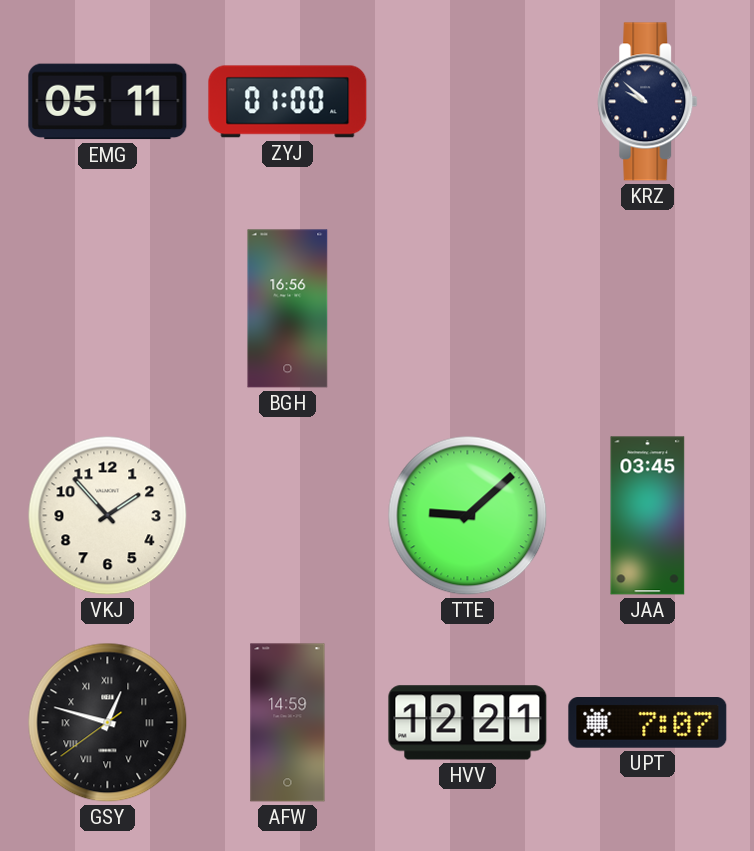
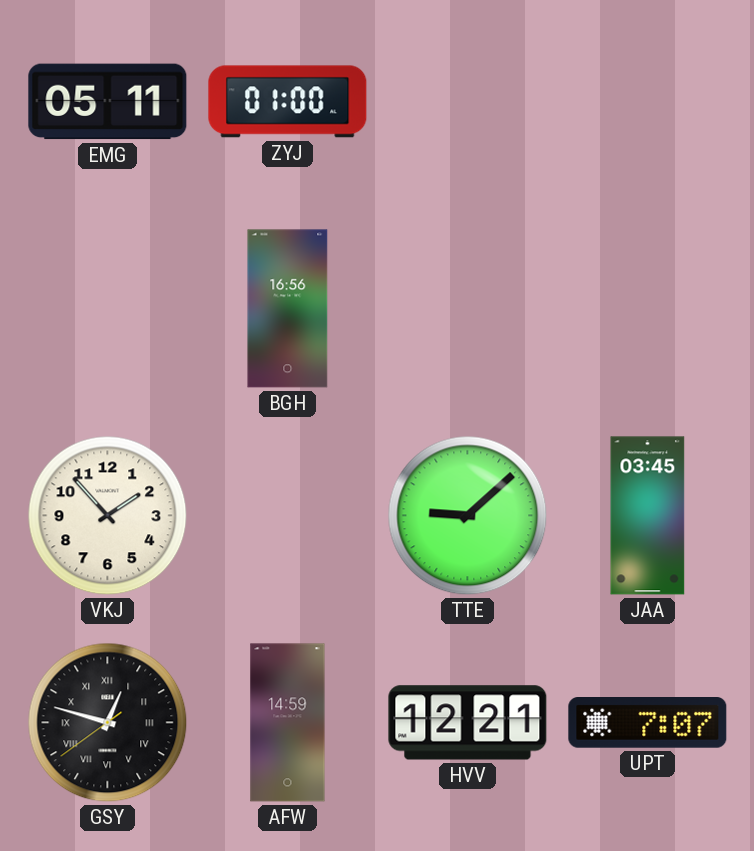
KRZ: 9:52 -> none (648, 102)
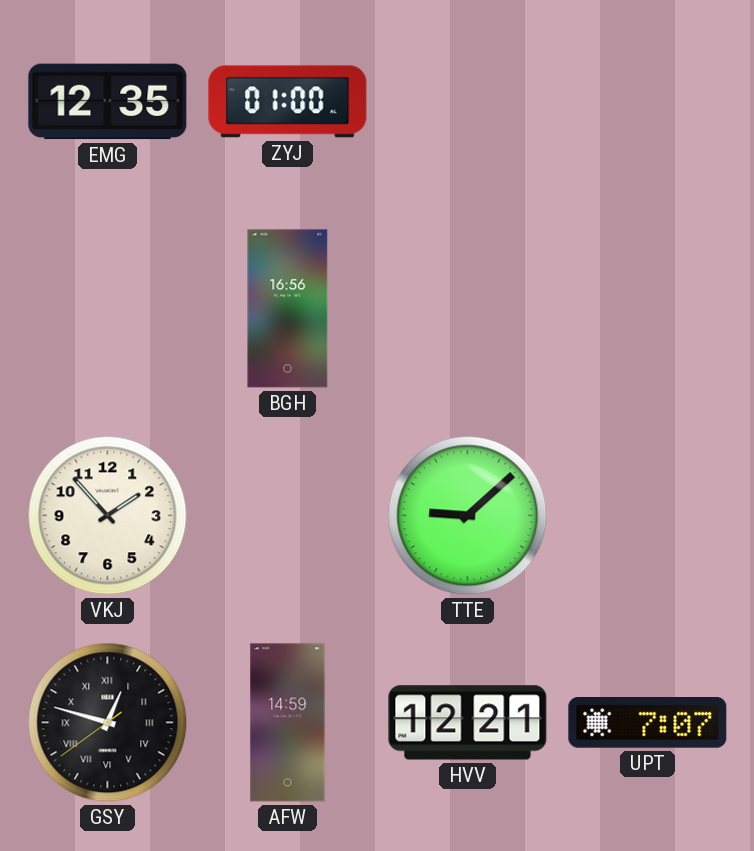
EMG: 05:11 -> 12:35 (108, 102)
JAA: 03:45 -> none (648, 516)
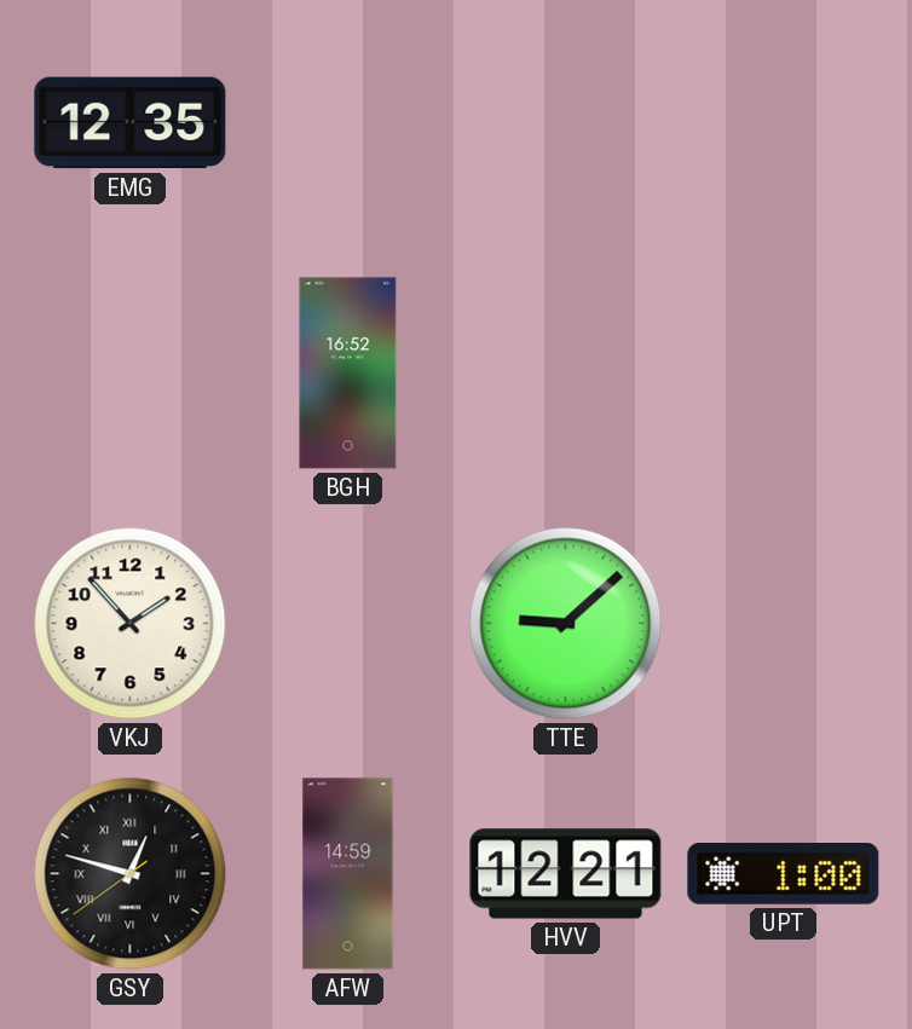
ZYJ: 01:00 -> none (288, 102)
BGH: 16:56 -> 16:52 (348, 374)
UPT: 7:07 -> 1:00 (784, 874)
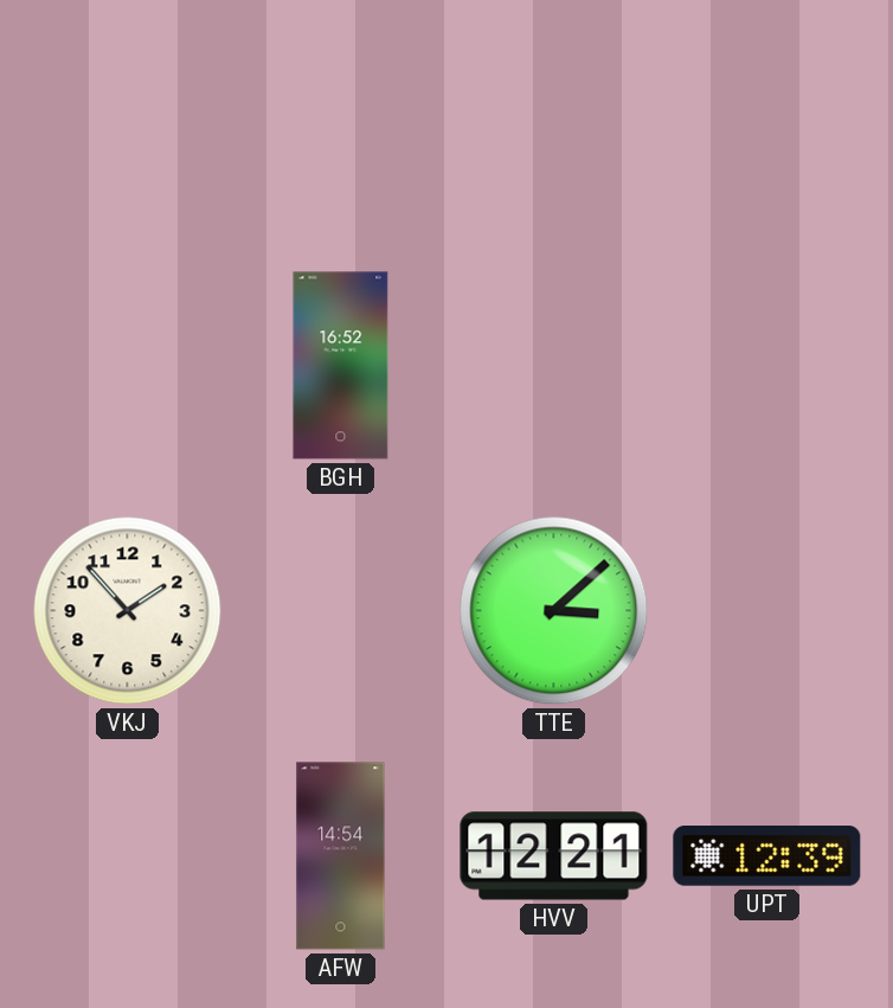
EMG: 12:35 -> none (131, 123)
TTE: 9:08 -> 3:08 (554, 611)
GSY: 12:47 -> none (131, 874)
AFW: 14:59 -> 14:54 (341, 856)
UPT: 1:00 -> 12:39 (767, 856)
